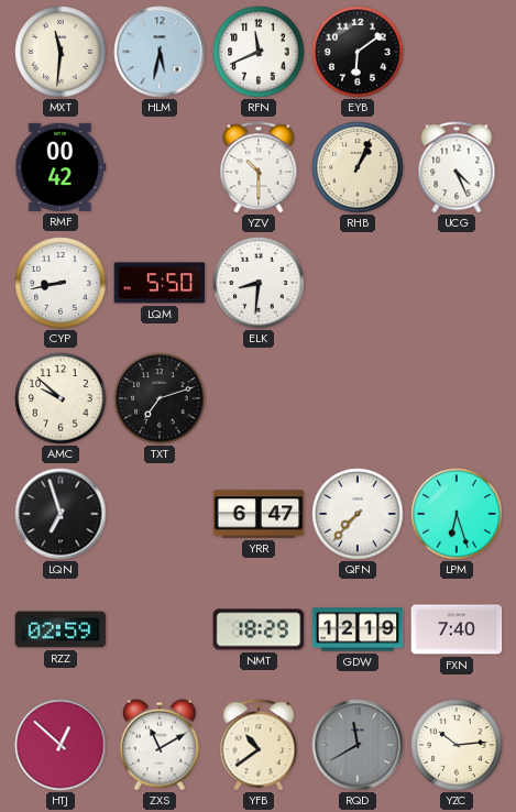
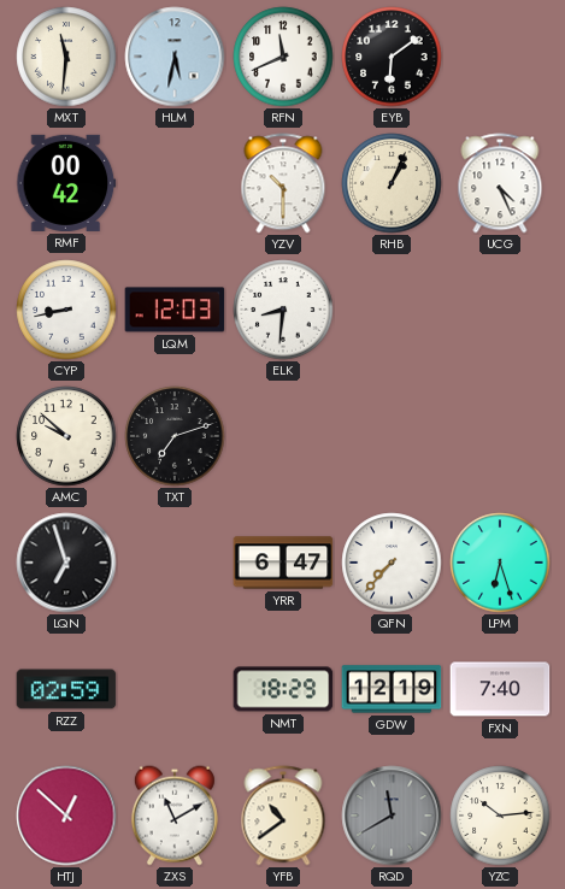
LQM: 5:50 -> 12:03 (175, 310)
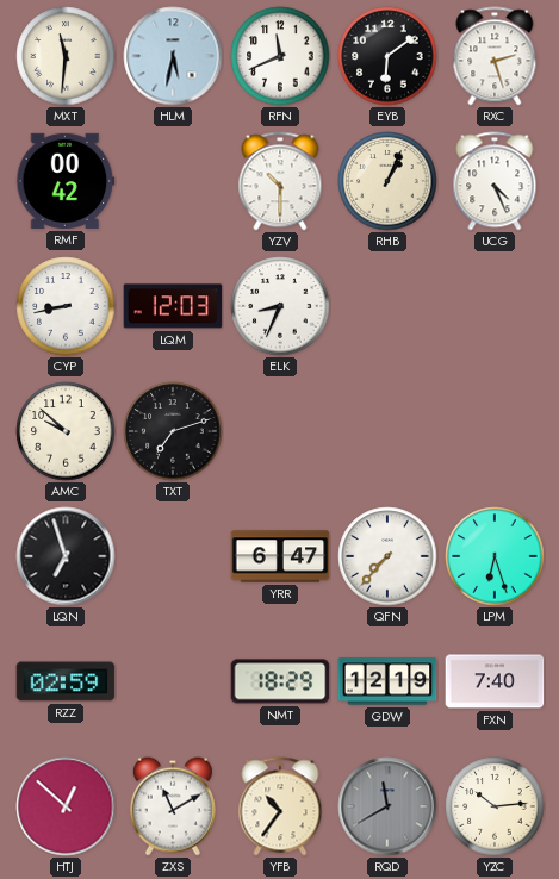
RXC: none -> 2:27 (495, 56)
ELK: 8:31 -> 8:34 (280, 306)
YFB: 10:39 -> 10:36 (280, 806)
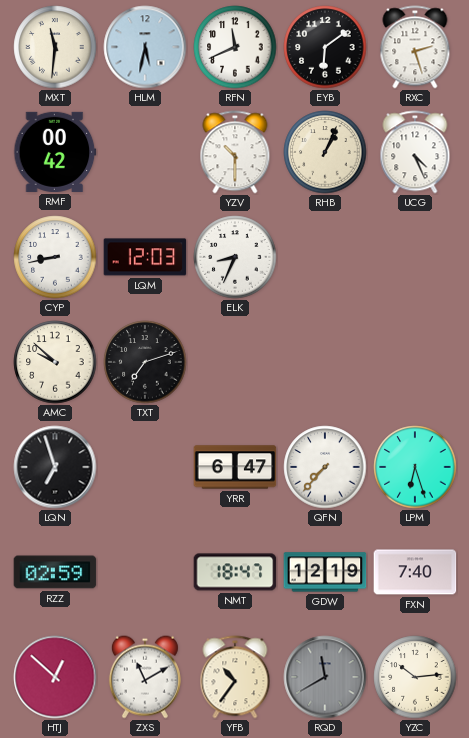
NMT: 18:29 -> 18:47 (235, 572)
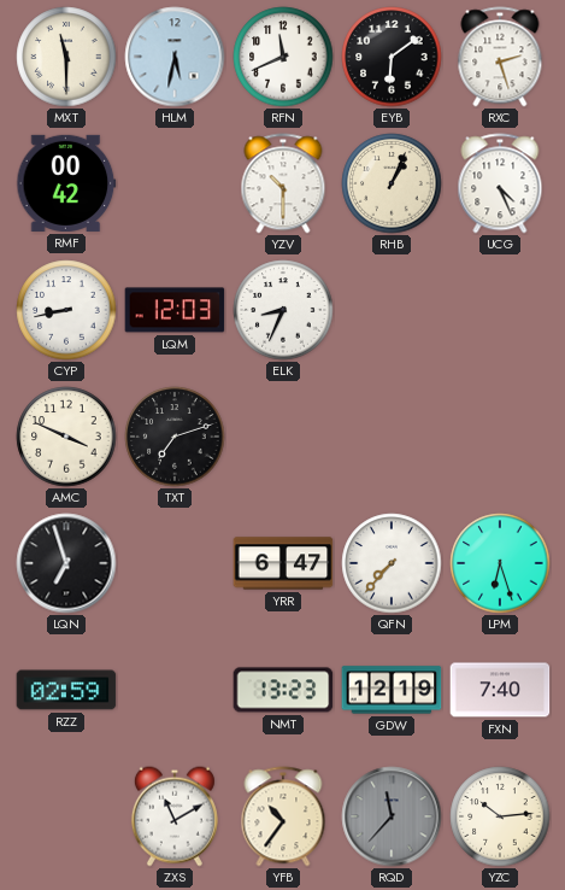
MXT: 11:31 -> 11:30 (66, 57)
AMC: 9:52 -> 3:49 (66, 437)
NMT: 18:47 -> 13:23 (283, 690)
HTJ: 12:52 -> none (55, 677)
RQD: 11:40 -> 11:37 (392, 816)
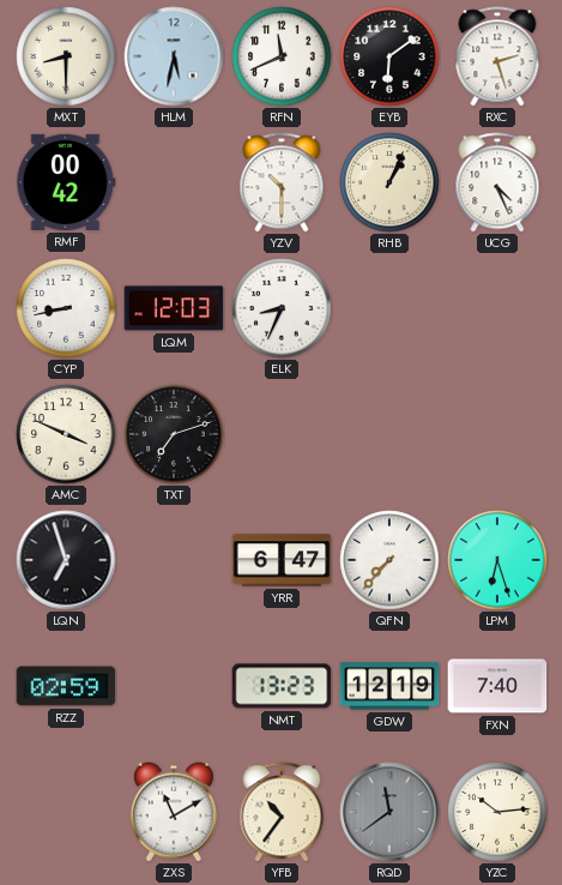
MXT: 11:30 -> 8:30 (66, 56)
RQD: 11:37 -> 11:39 (389, 812)
